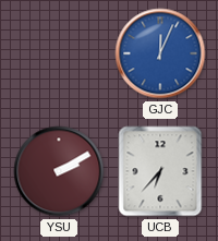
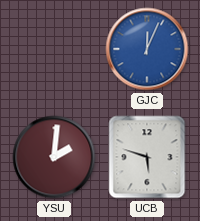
YSU: 2:10 -> 2:01 (54, 157)
UCB: 6:37 -> 5:48 (147, 157)
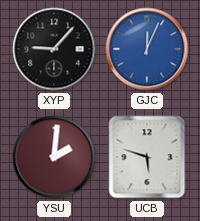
XYP: none -> 9:07 (54, 49)
